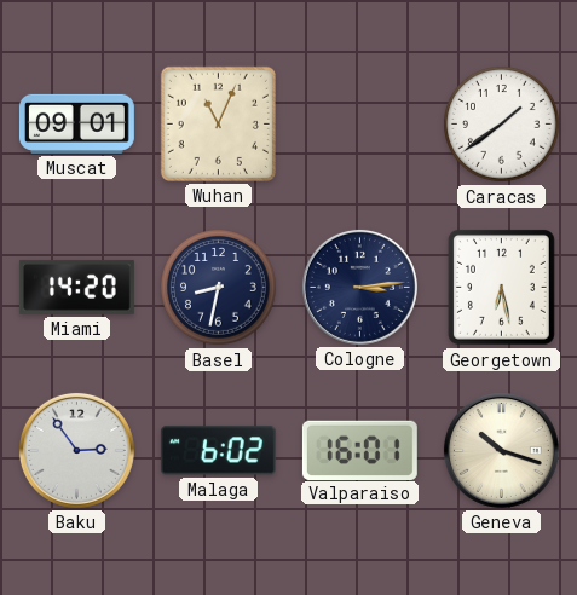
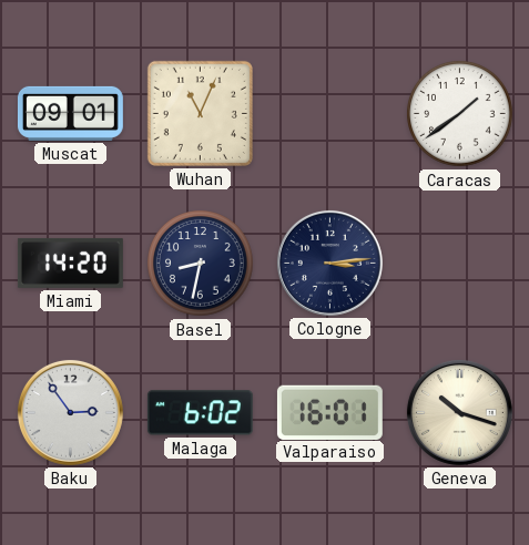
Georgetown: 6:28 -> none (501, 287)
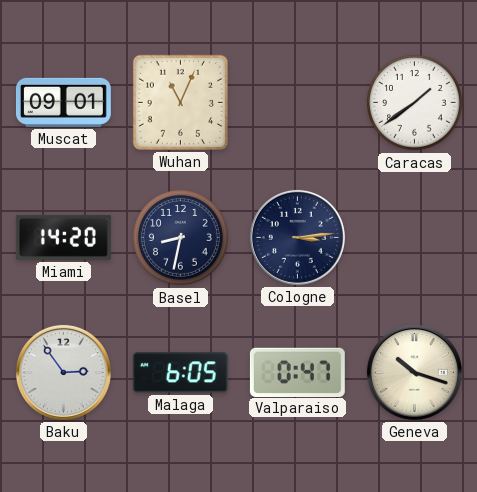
Malaga: 6:02 -> 6:05 (180, 373)
Valparaiso: 16:01 -> 0:47 (297, 372)
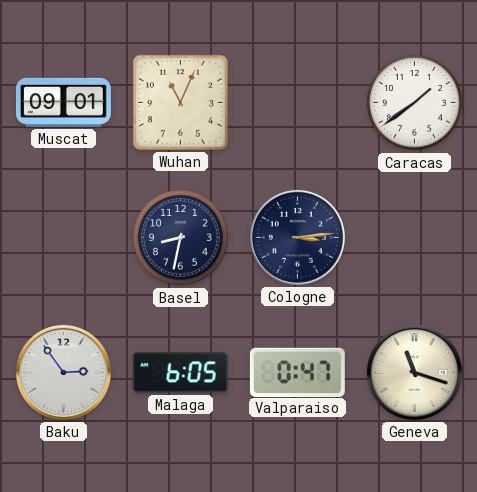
Miami: 14:20 -> none (63, 237)
Geneva: 10:18 -> 11:18 (414, 372)
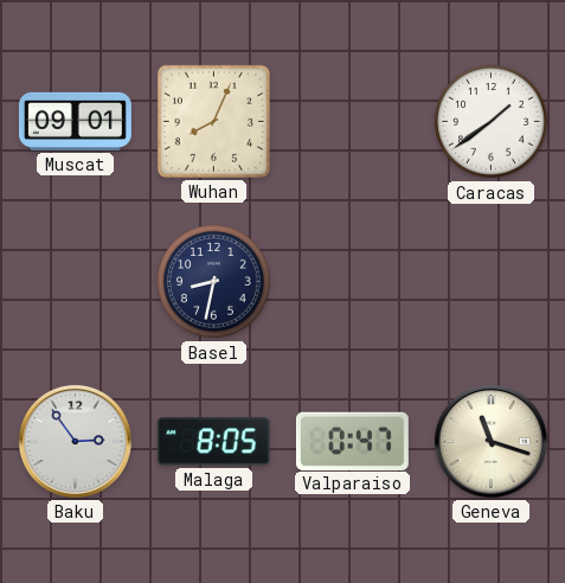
Wuhan: 11:04 -> 8:04 (213, 121)
Cologne: 3:14 -> none (297, 237)
Malaga: 6:05 -> 8:05 (213, 442)
